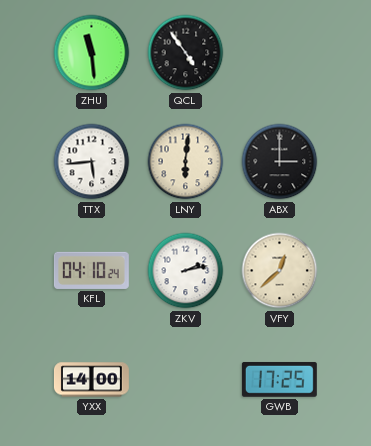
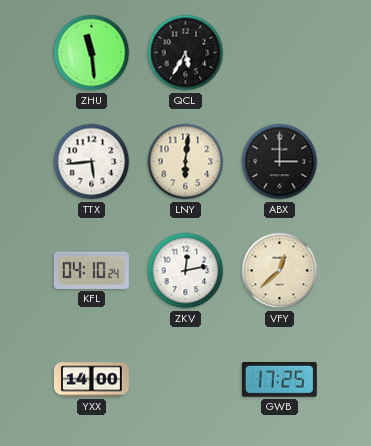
QCL: 4:54 -> 5:35 (186, 53)
ZKV: 2:13 -> 12:13 (186, 271)
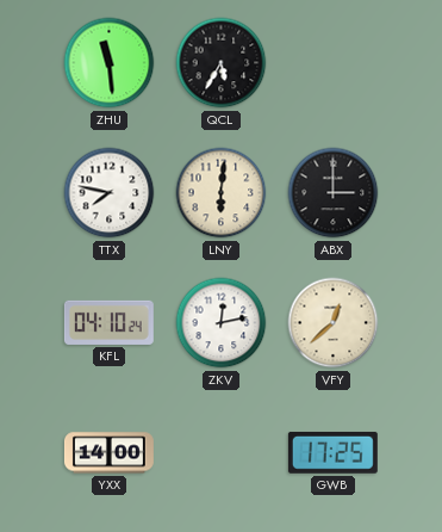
TTX: 5:44 -> 7:47 (110, 193)
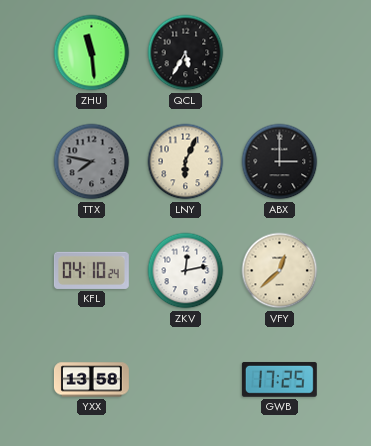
TTX dial: white -> grey (92, 162)
LNY: 6:01 -> 6:04 (186, 162)
YXX: 14:00 -> 13:58 (91, 380)
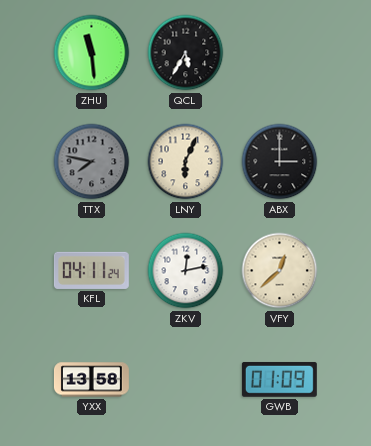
KFL: 04:10 -> 04:11 (91, 270)
GWB: 17:25 -> 01:09 (279, 379)
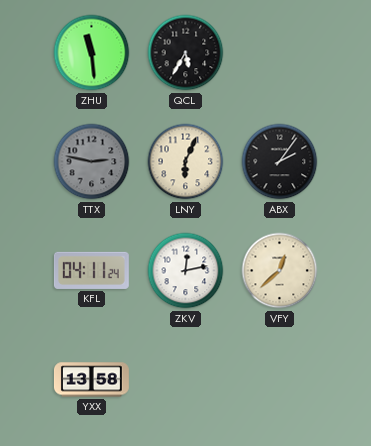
TTX: 7:47 -> 2:47 (92, 162)
ABX: 3:00 -> 2:06 (280, 162)
GWB: 01:09 -> none (279, 379)
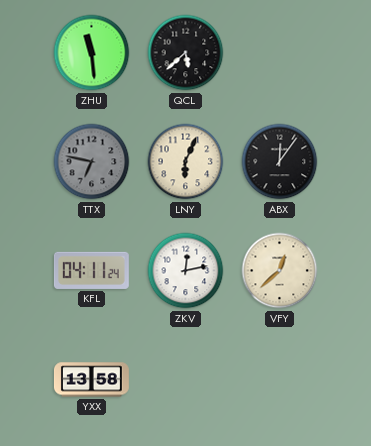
QCL: 5:35 -> 5:38 (186, 53)
TTX: 2:47 -> 6:47 (92, 162)
ABX: 2:06 -> 12:06 (280, 162)
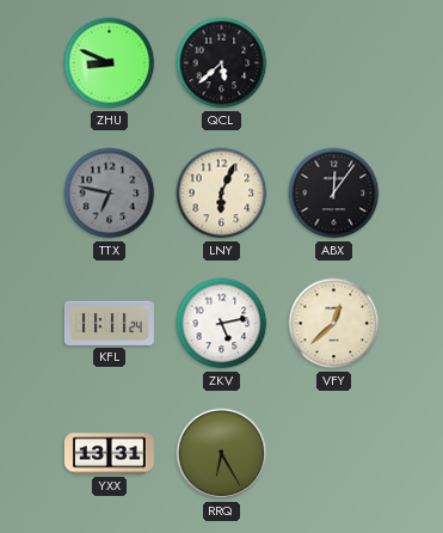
ZHU: 11:29 -> 8:49 (110, 63)
KFL: 04:11 -> 11:11 (109, 323)
ZKV: 12:13 -> 5:13 (222, 324)
YXX: 13:58 -> 13:31 (109, 454)
RRQ: none -> 6:25 (222, 454)
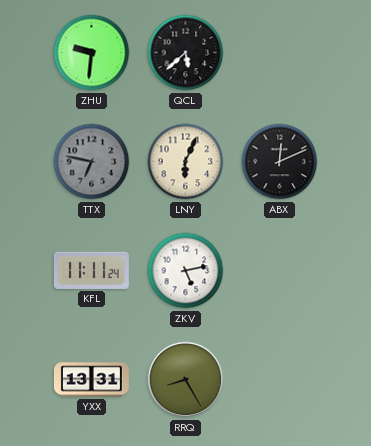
ZHU: 8:49 -> 9:31 (92, 53)
ABX: 12:06 -> 12:11 (280, 162)
VFY: 12:38 -> none (334, 324)
RRQ: 6:25 -> 8:25 (186, 380)
